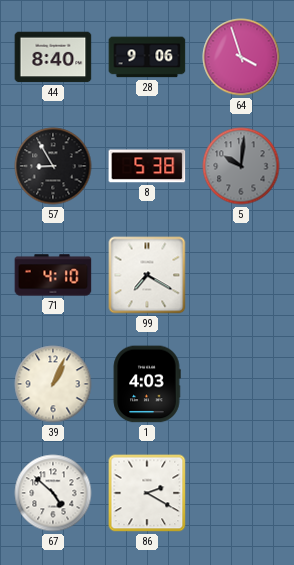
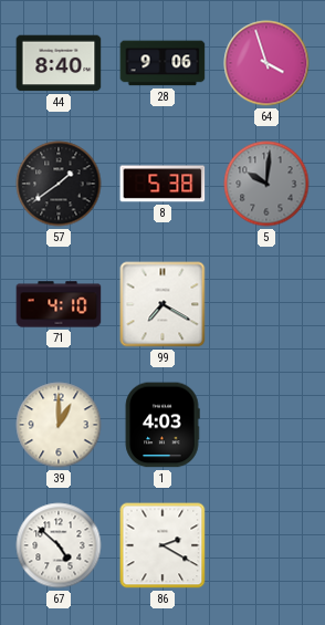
57: 8:55 -> 1:39 (59, 184)
39: 1:04 -> 1:00 (59, 425)
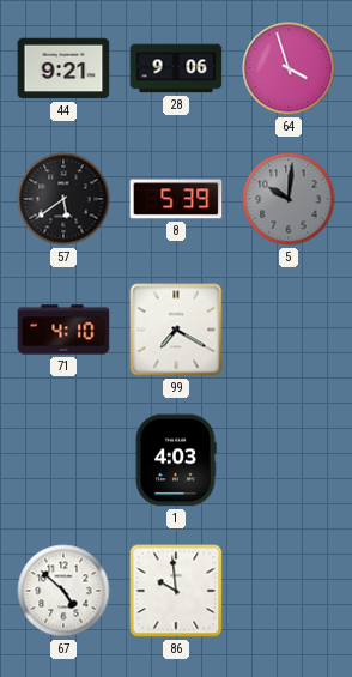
44: 8:40 -> 9:21 (63, 68)
57: 1:39 -> 5:39 (63, 199)
8: 5:38 -> 5:39 (176, 199)
39: 1:00 -> none (59, 425)
86: 2:20 -> 9:59 (176, 591)
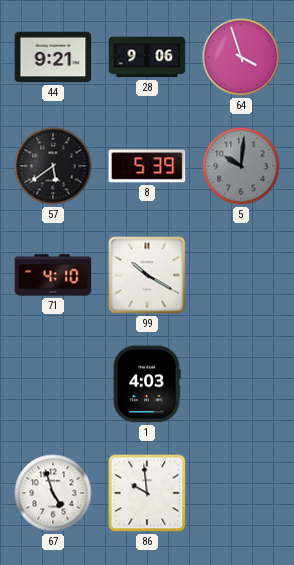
99: 7:20 -> 10:20 (147, 275)
67: 4:52 -> 4:57 (53, 493)
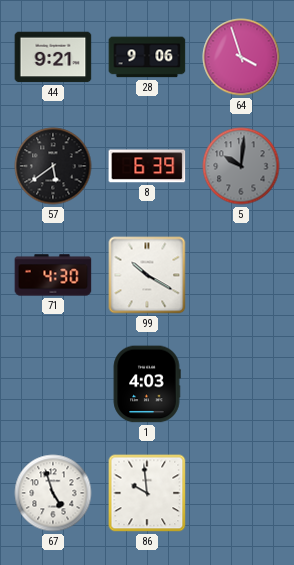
8: 5:39 -> 6:39 (147, 166)
71: 4:10 -> 4:30 (53, 275)
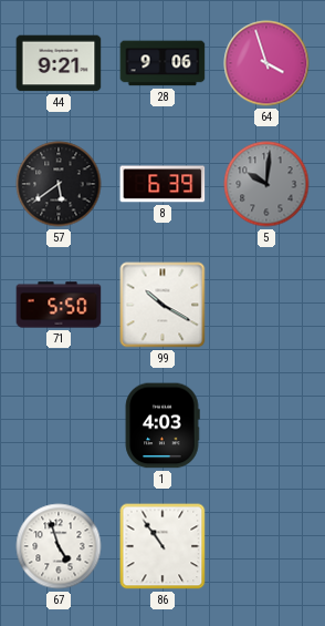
71: 4:30 -> 5:50 (59, 305)
86: 9:59 -> 10:54 (162, 546)
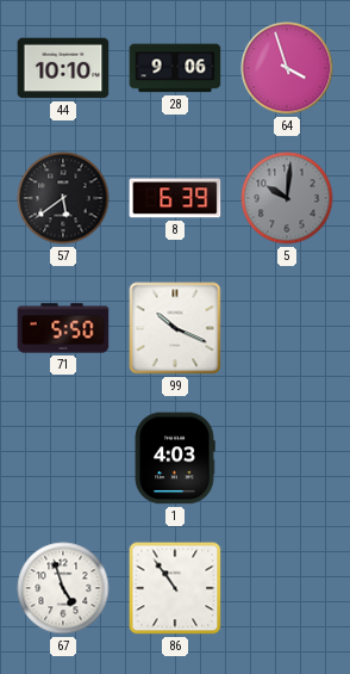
44: 9:21 -> 10:10 (63, 68)
99: 10:20 -> 10:19 (175, 328)
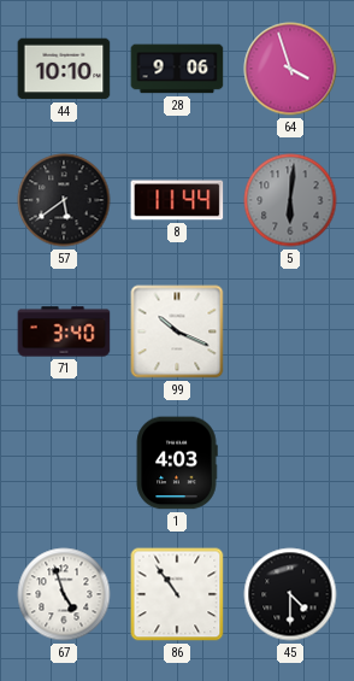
8: 6:39 -> 11:44 (177, 200)
5: 10:01 -> 6:01 (290, 200)
71: 5:50 -> 3:40 (64, 331)
45: none -> 4:30 (290, 594)
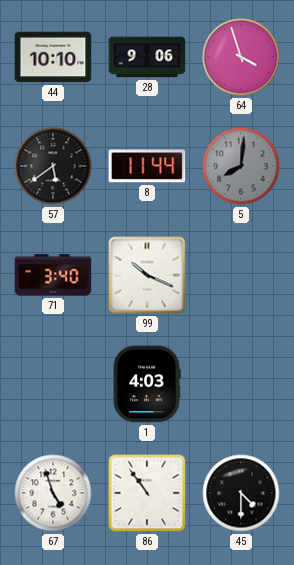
5: 6:01 -> 8:01 (241, 166)
